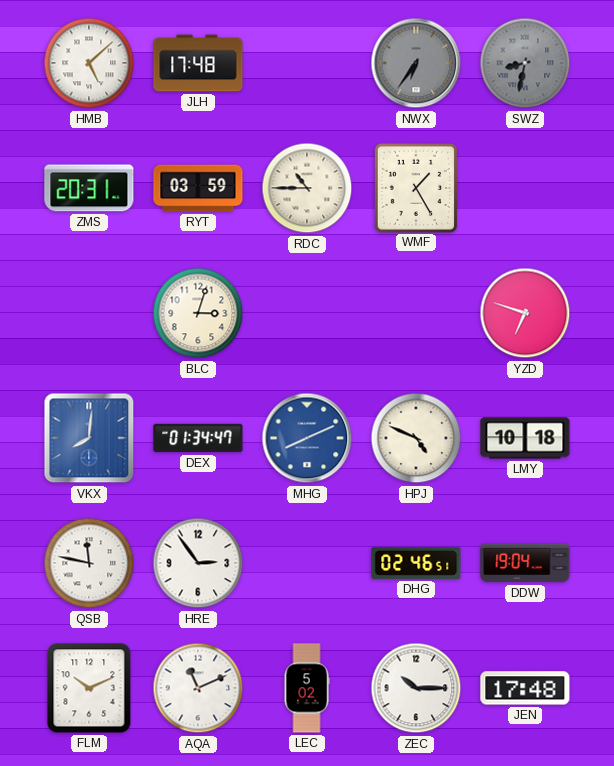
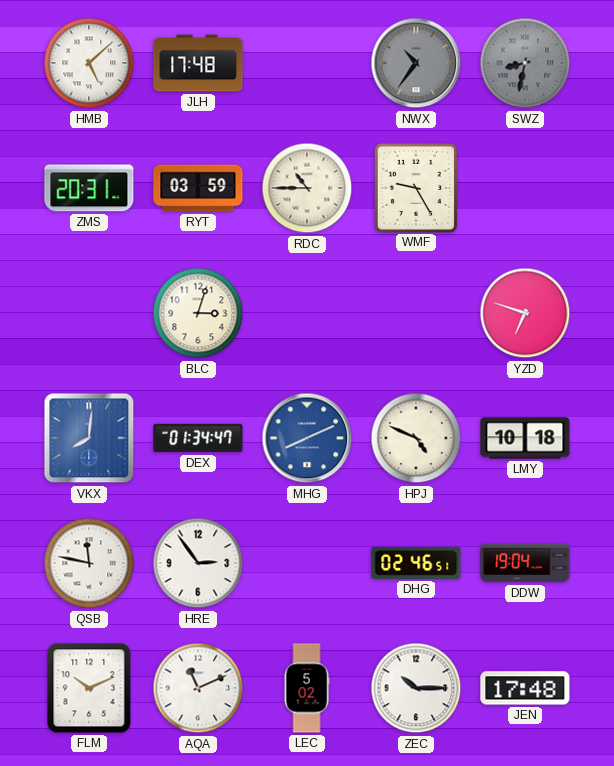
NWX: 6:36 -> 10:36 (416, 63)
WMF: 1:25 -> 9:25 (415, 187)
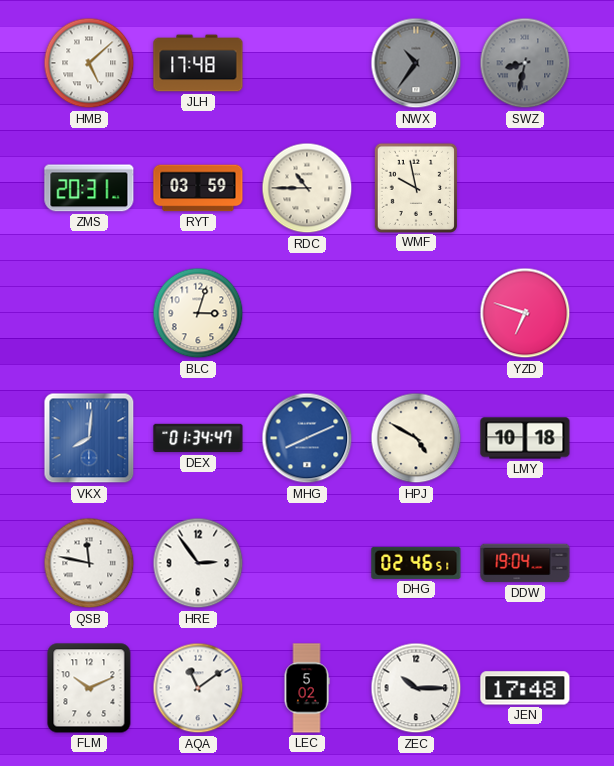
WMF: 9:25 -> 9:58 (415, 187)
HPJ: 4:49 -> 4:50 (416, 438)
AQA: 11:11 -> 11:09 (198, 688)
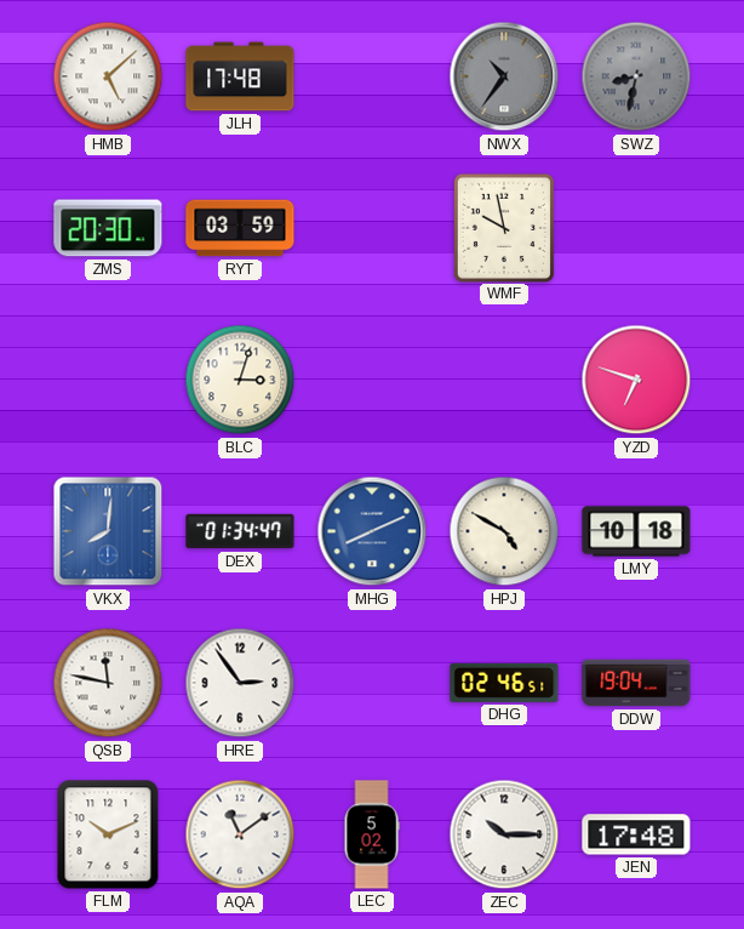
ZMS: 20:31 -> 20:30 (108, 228)
RDC: 10:45 -> none (307, 188)
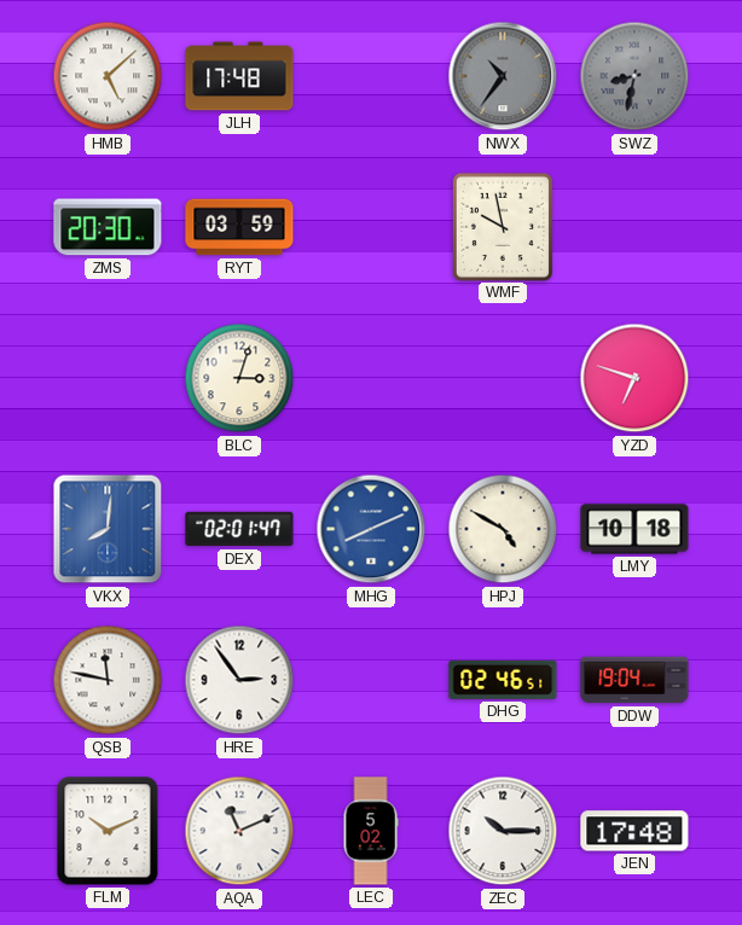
DEX: 01:34 -> 02:01 (239, 529)
AQA: 11:09 -> 11:11 (239, 831)
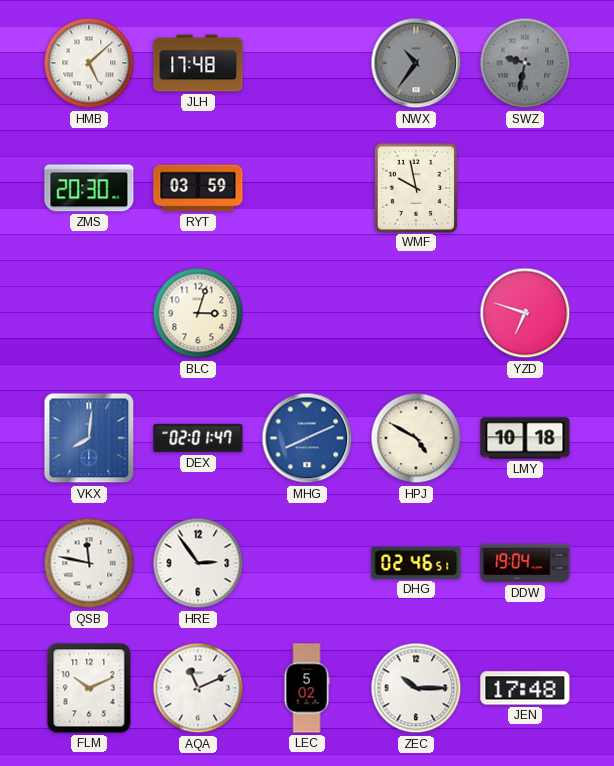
SWZ: 8:32 -> 9:32 (525, 63)
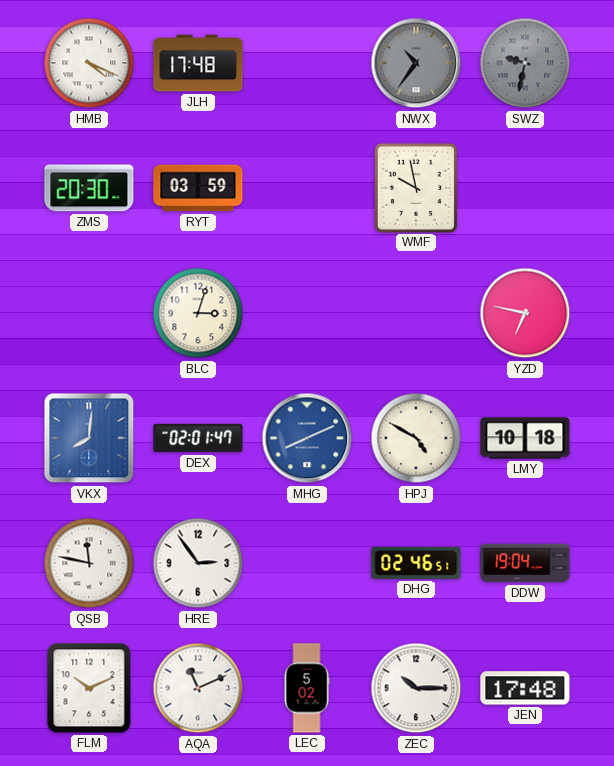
HMB: 5:08 -> 4:19 (89, 63)
YZD: 6:48 -> 6:47 (525, 313)
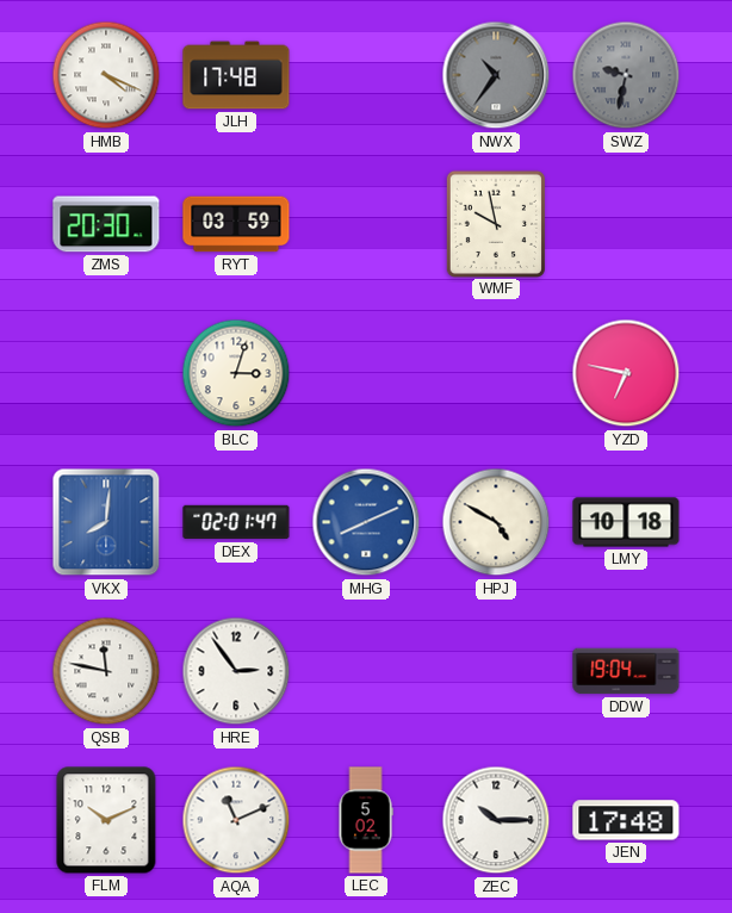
DHG: 02:46 -> none (416, 563)
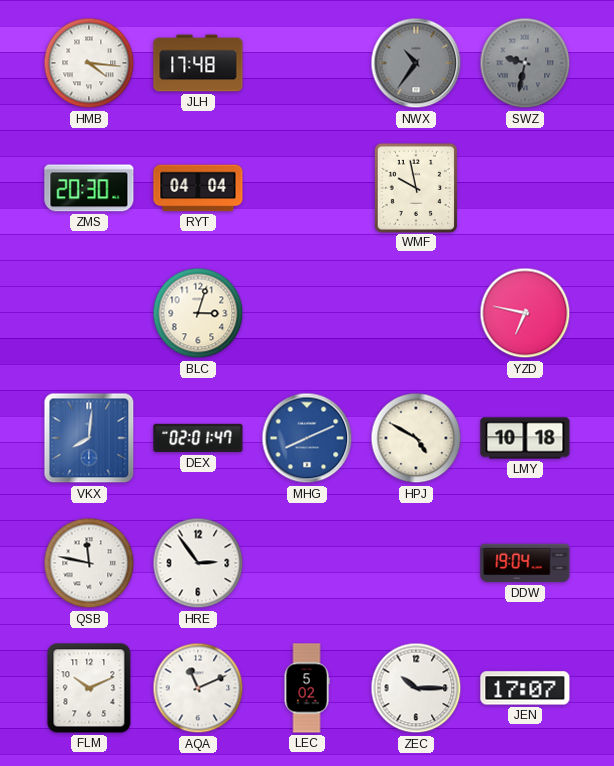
HMB: 4:19 -> 4:16 (89, 63)
RYT: 03:59 -> 04:04 (198, 188)
JEN: 17:48 -> 17:07 (525, 688)
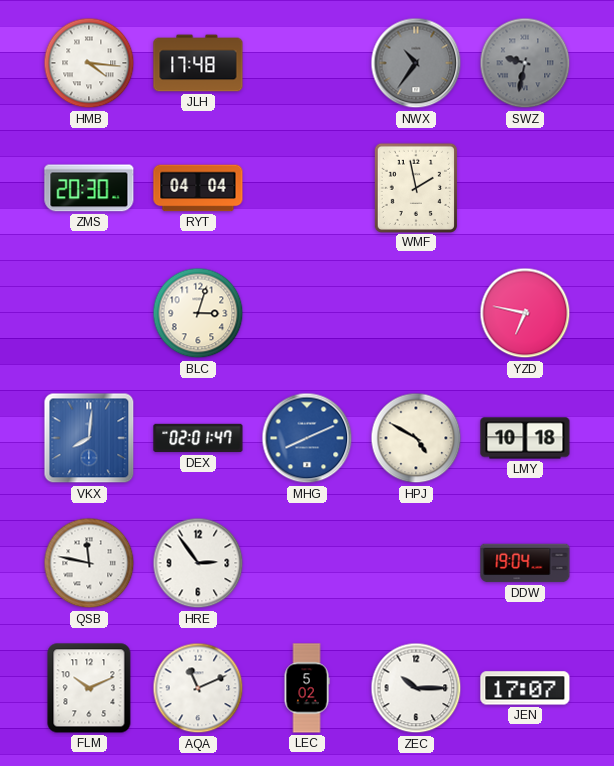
WMF: 9:58 -> 1:58 (415, 187)
